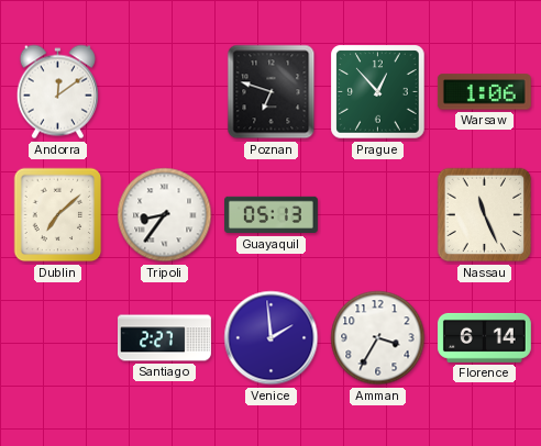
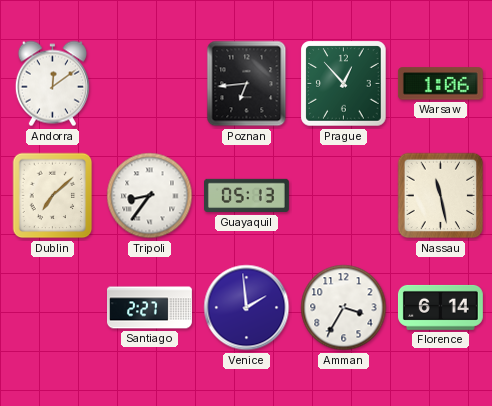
Poznan: 6:48 -> 6:44 (247, 84)
Nassau: 11:26 -> 11:28 (441, 196)
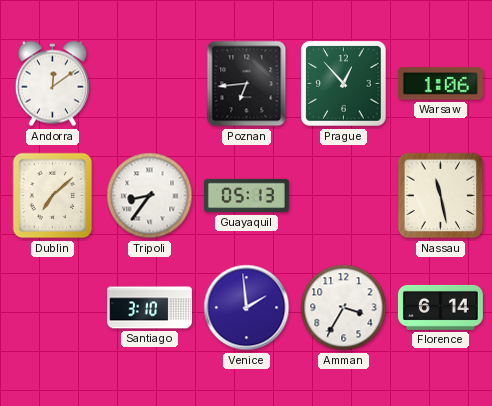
Santiago: 2:27 -> 3:10 (150, 308)
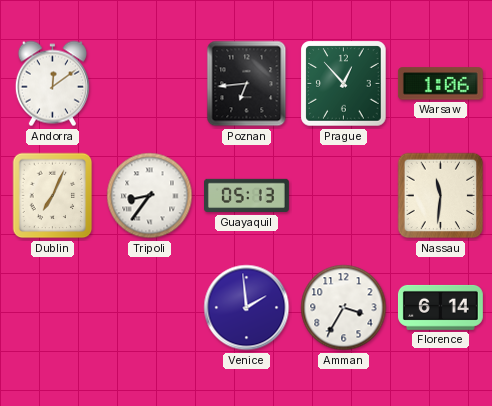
Dublin: 7:08 -> 7:04 (53, 196)
Nassau: 11:28 -> 11:31 (441, 196)
Santiago: 3:10 -> none (150, 308)
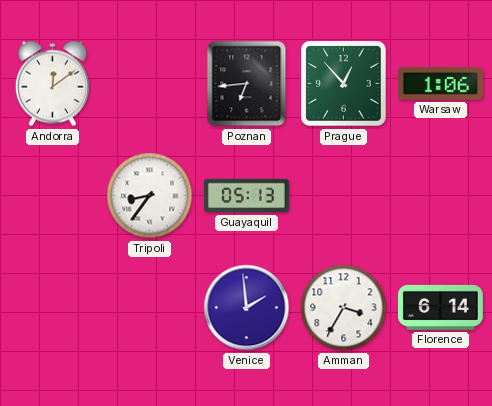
Dublin: 7:04 -> none (53, 196)
Nassau: 11:31 -> none (441, 196)
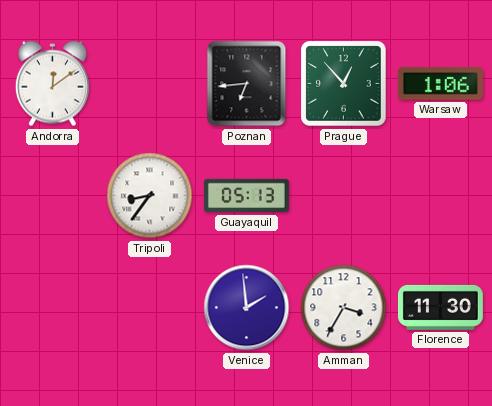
Florence: 6:14 -> 11:30 (440, 307)
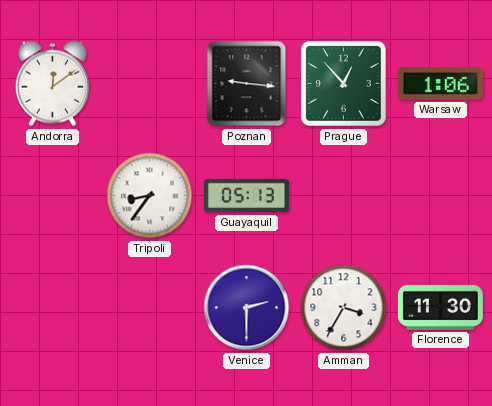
Poznan: 6:44 -> 9:16 (247, 84)
Venice: 1:59 -> 2:30 (247, 308)
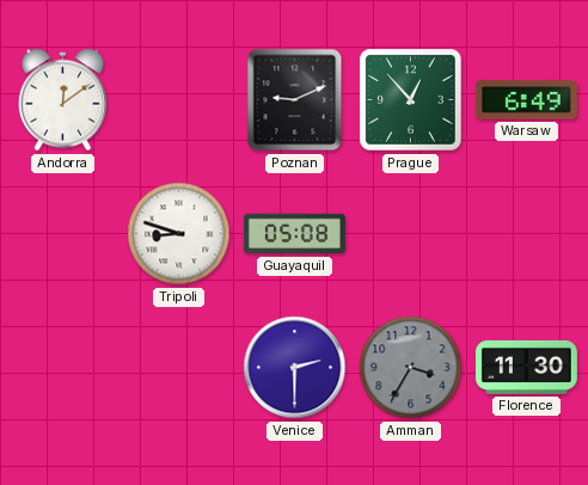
Poznan: 9:16 -> 9:11 (295, 100)
Warsaw: 1:06 -> 6:49 (526, 100)
Tripoli: 8:36 -> 8:48 (179, 234)
Guayaquil: 05:13 -> 05:08 (295, 234)
Amman dial: white -> grey (411, 368)
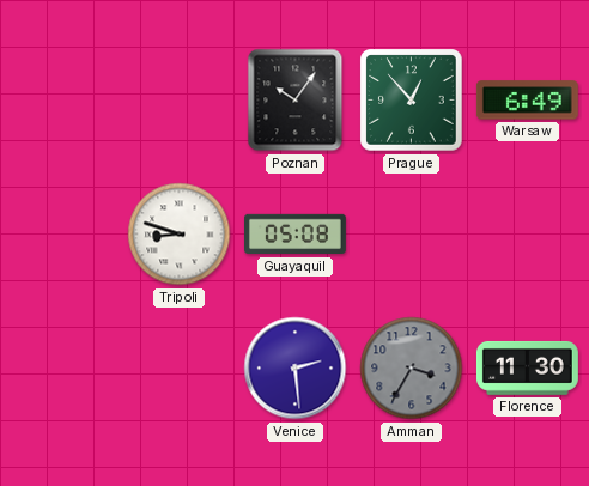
Andorra: 12:09 -> none (62, 100)
Poznan: 9:11 -> 10:06 (296, 101)
Venice: 2:30 -> 2:29 (296, 369)
